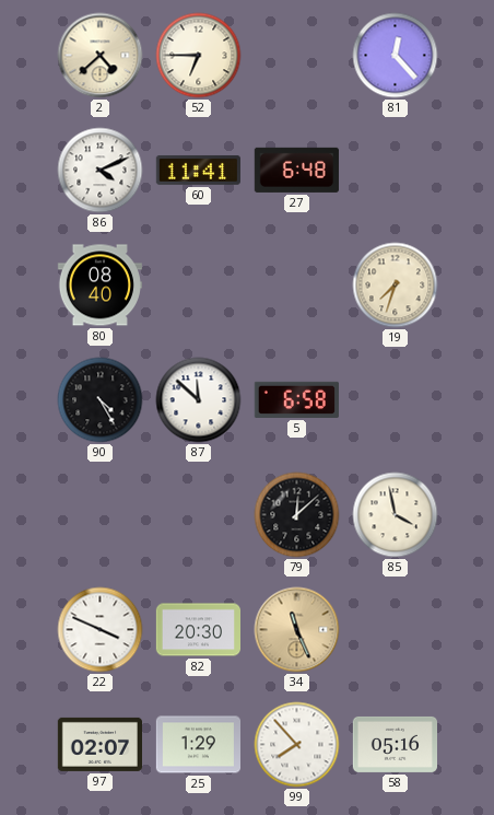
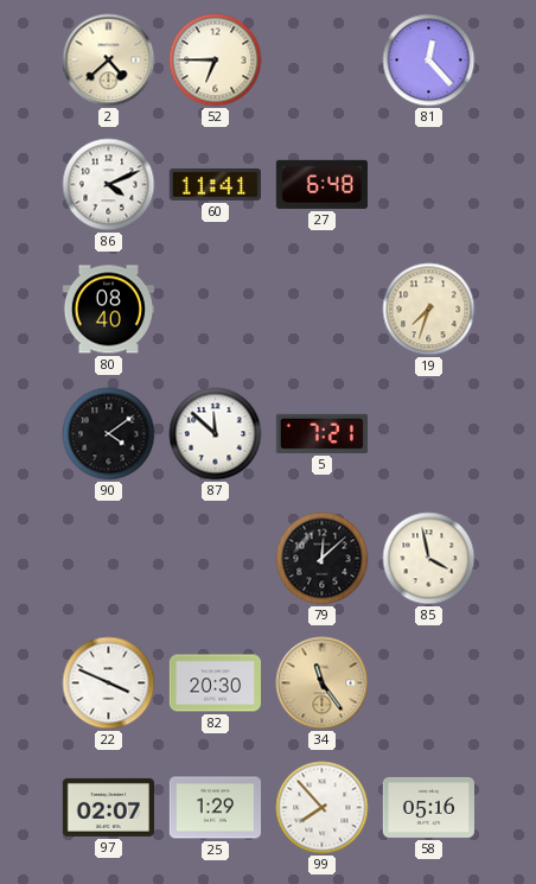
90: 4:25 -> 4:09 (109, 434)
5: 6:58 -> 7:21 (321, 433)
34: 11:26 -> 11:24 (323, 683)
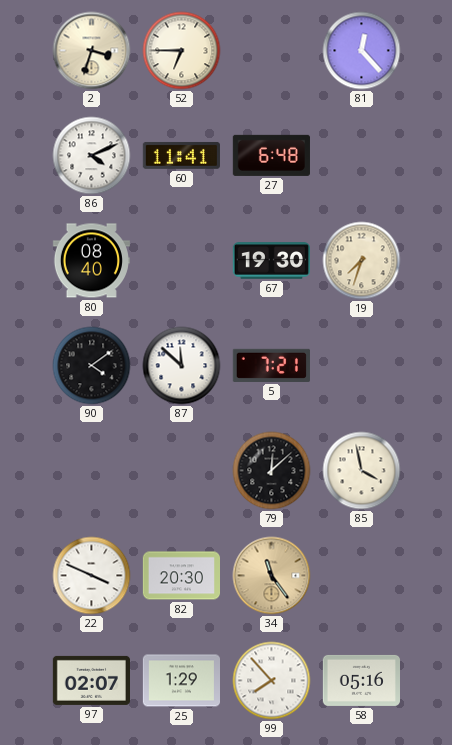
2: 4:38 -> 3:33 (92, 51)
67: none -> 19:30 (271, 261)
